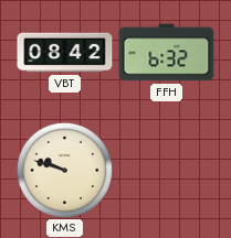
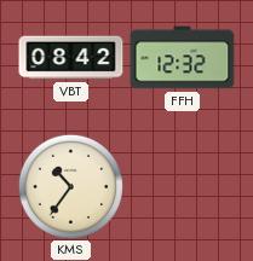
FFH: 6:32 -> 12:32 (183, 58)
KMS: 9:48 -> 10:36 (70, 186)
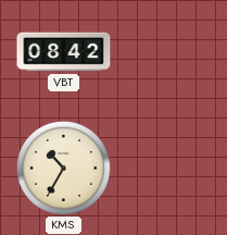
FFH: 12:32 -> none (183, 58)
KMS: 10:36 -> 10:35 (63, 168)
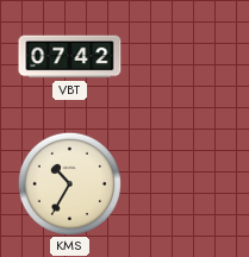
VBT: 08:42 -> 07:42 (70, 57)
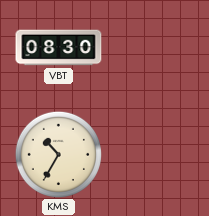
VBT: 07:42 -> 08:30 (59, 48)
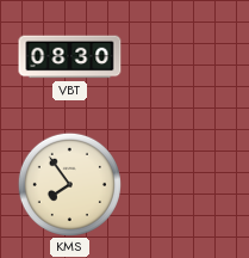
KMS: 10:35 -> 7:54 (69, 184)
